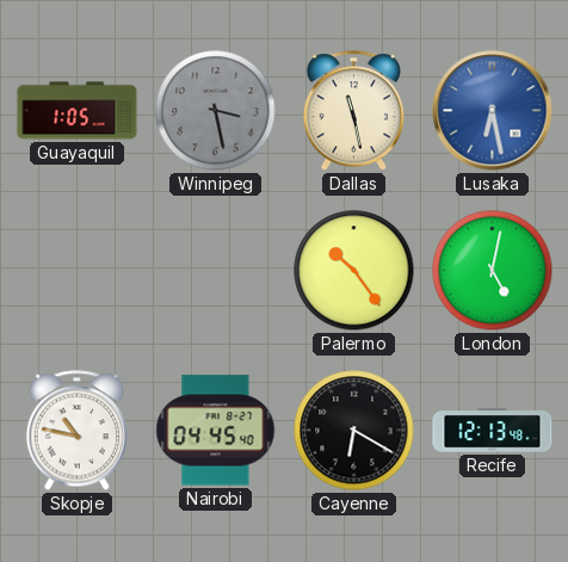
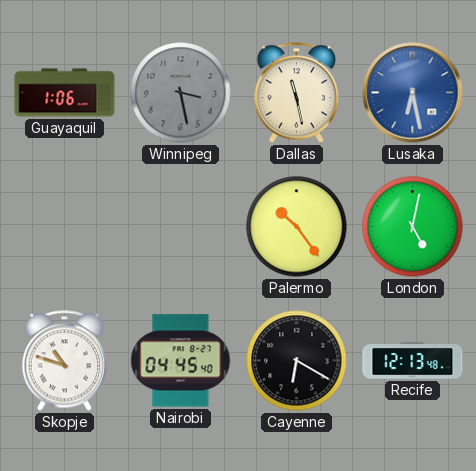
Guayaquil: 1:05 -> 1:06 (65, 93)
Skopje: 10:47 -> 10:48 (64, 361)
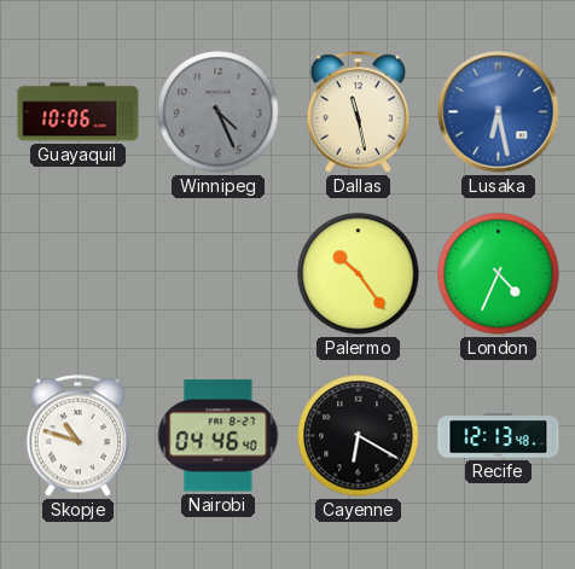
Guayaquil: 1:06 -> 10:06 (79, 112)
Winnipeg: 3:28 -> 4:26 (219, 112)
London: 5:02 -> 4:34 (499, 274)
Nairobi: 04:45 -> 04:46 (219, 436)
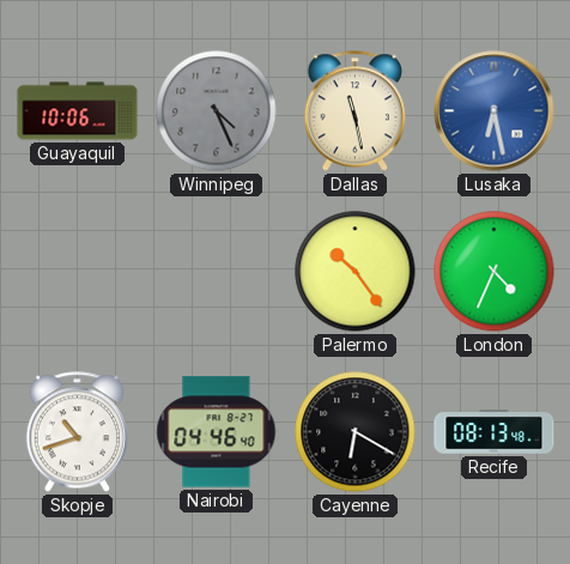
Skopje: 10:48 -> 10:42 (77, 432)
Recife: 12:13 -> 08:13 (495, 432)
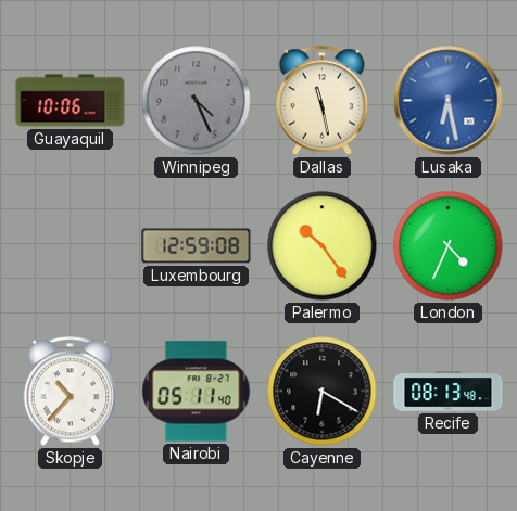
Luxembourg: none -> 12:59 (197, 246)
Skopje: 10:42 -> 10:37 (70, 392)
Nairobi: 04:46 -> 05:11 (197, 392)
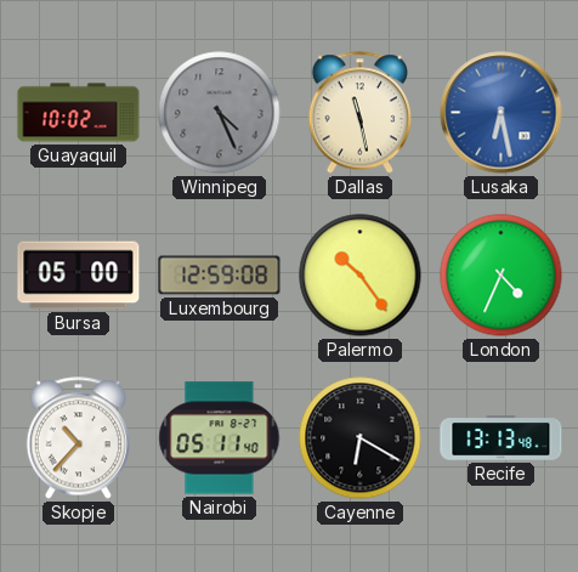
Guayaquil: 10:06 -> 10:02 (79, 113)
Bursa: none -> 05:00 (79, 276)
Recife: 08:13 -> 13:13 (501, 438)
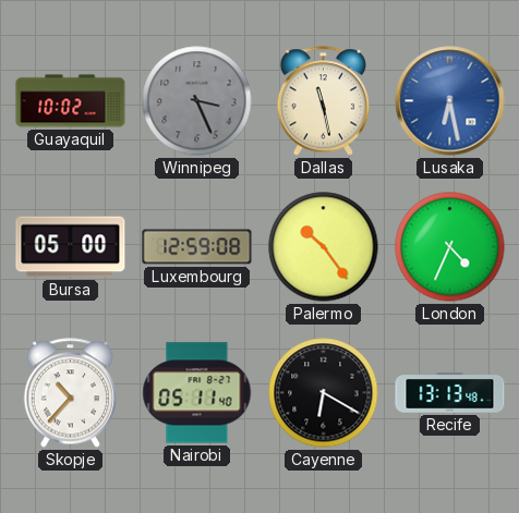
Winnipeg: 4:26 -> 3:26 (197, 101)
